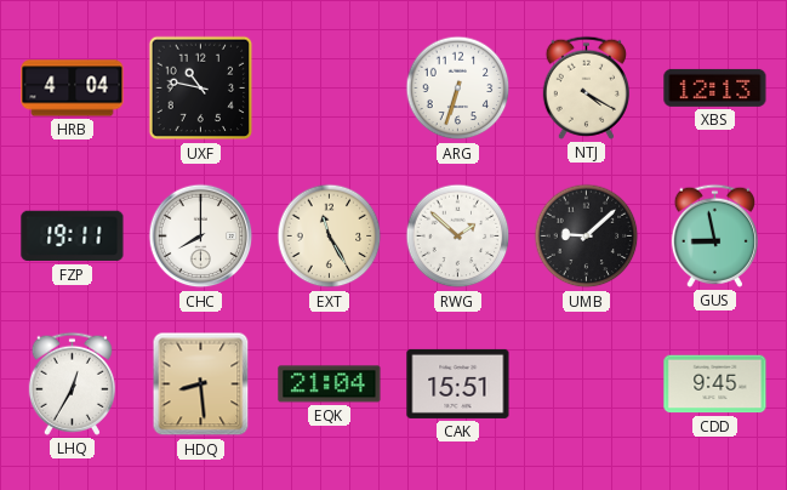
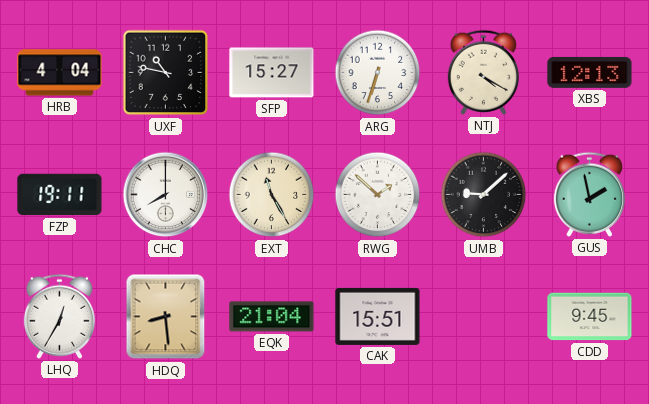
SFP: none -> 15:27 (272, 73)
GUS: 8:58 -> 1:58 (589, 194)
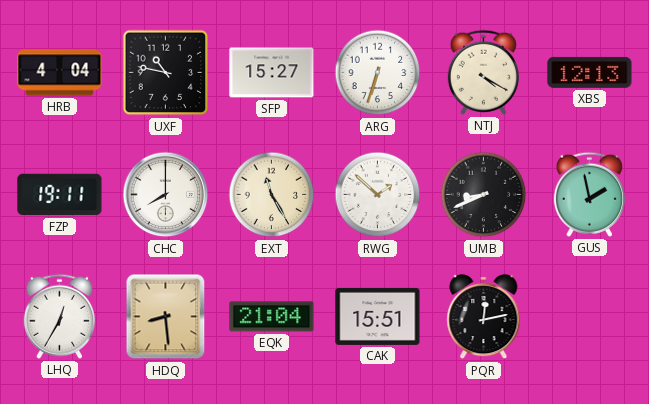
UMB: 9:08 -> 8:41 (484, 195)
PQR: none -> 12:13 (484, 317)
CDD: 9:45 -> none (590, 317)
